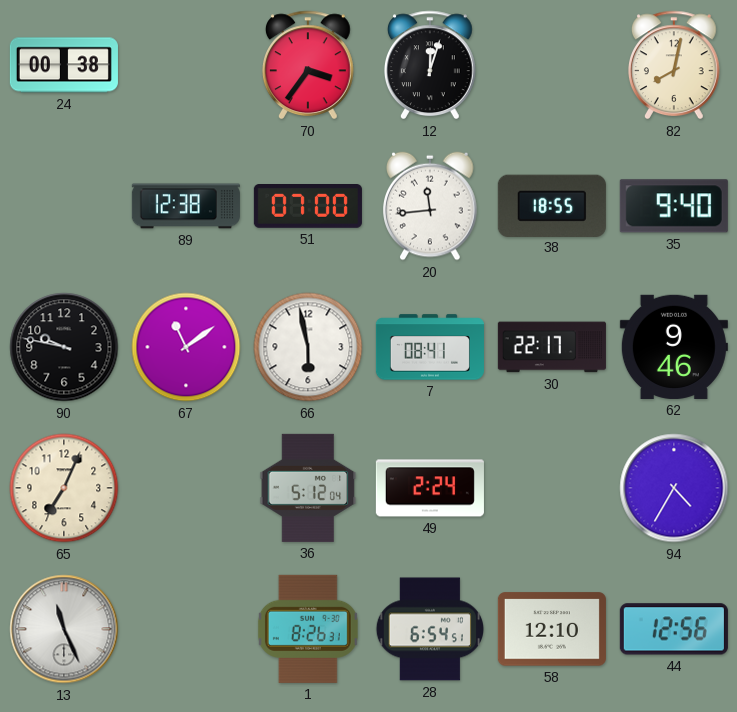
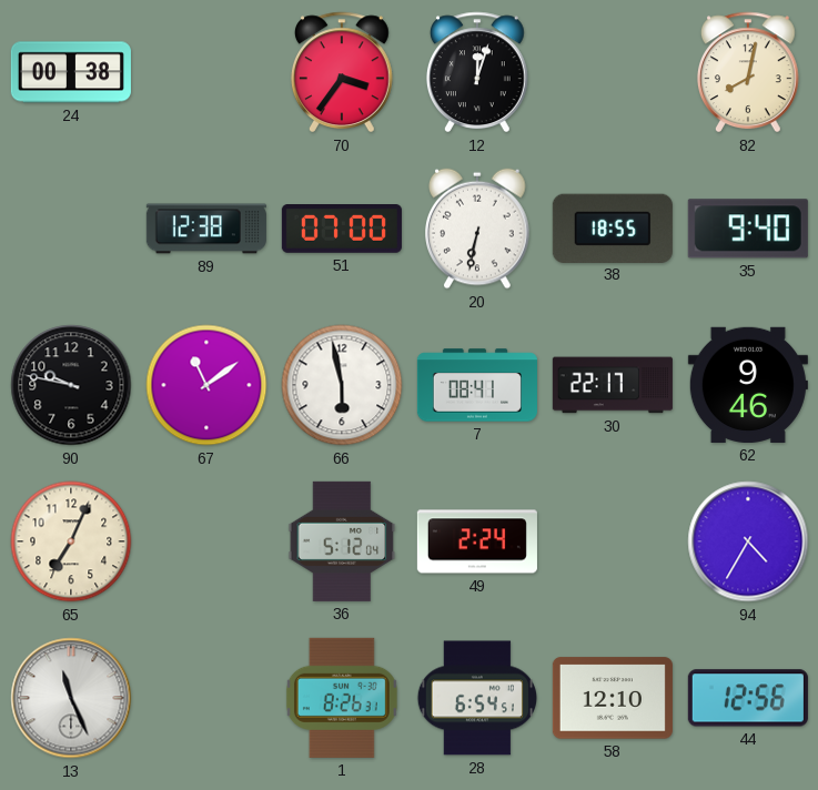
20: 11:44 -> 6:32 (477, 229)
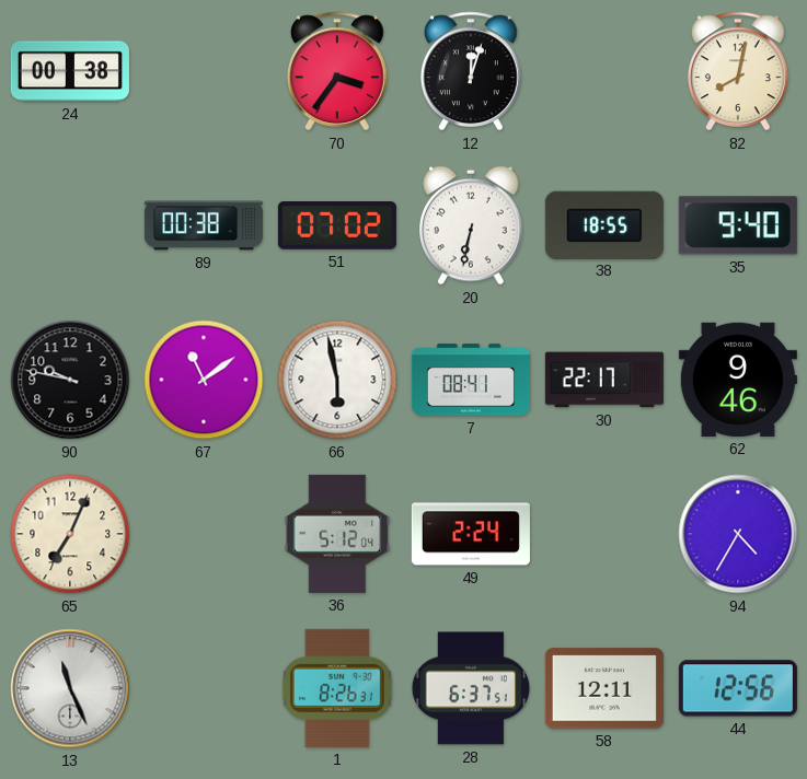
89: 12:38 -> 00:38 (204, 225)
51: 07:00 -> 07:02 (337, 226)
28: 6:54 -> 6:37 (470, 688)
58: 12:10 -> 12:11 (604, 688)
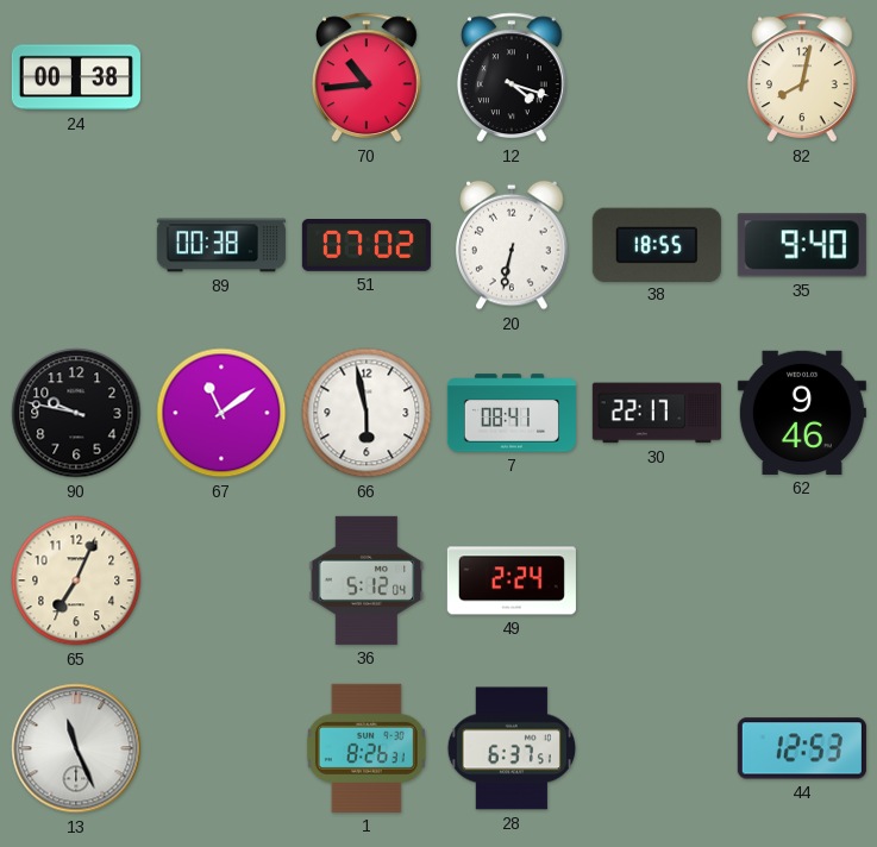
70: 3:36 -> 10:44 (367, 77)
12: 12:03 -> 4:18 (512, 77)
94: 4:35 -> none (738, 534)
58: 12:11 -> none (604, 688)
44: 12:56 -> 12:53 (802, 748)
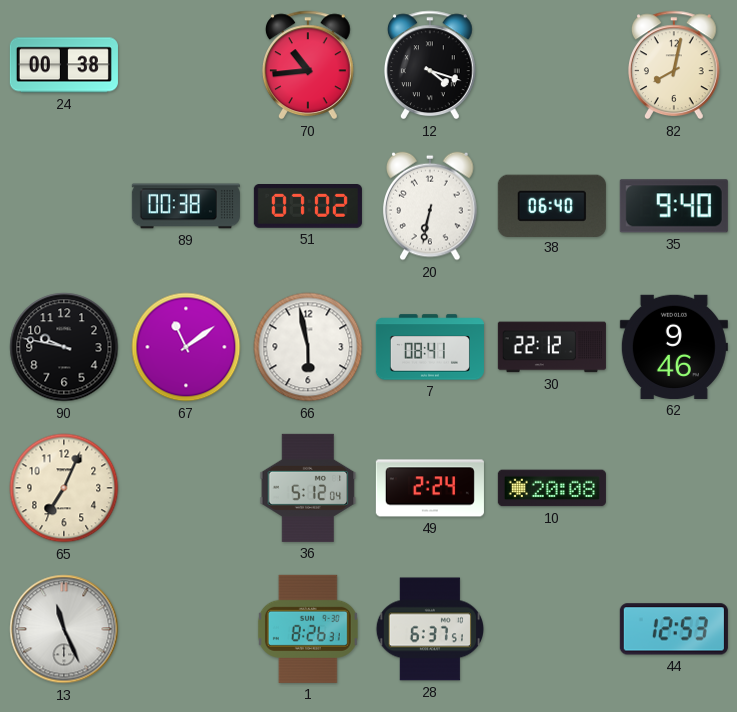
38: 18:55 -> 06:40 (552, 205)
30: 22:17 -> 22:12 (552, 347)
10: none -> 20:08 (552, 488)
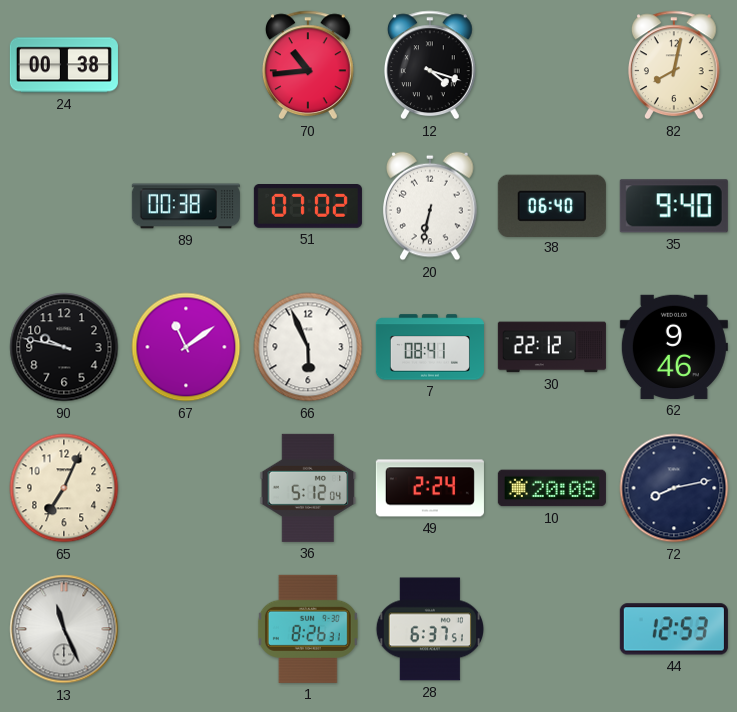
66: 5:58 -> 5:56 (308, 347)
72: none -> 8:13 (674, 488)
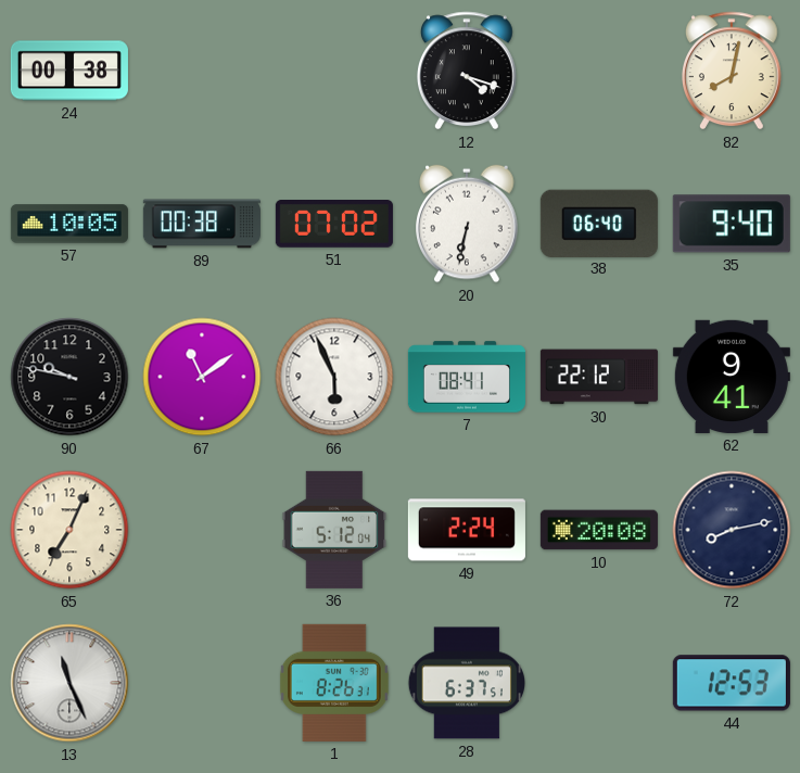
70: 10:44 -> none (308, 65)
57: none -> 10:05 (69, 224)
62: 9:46 -> 9:41 (732, 377)
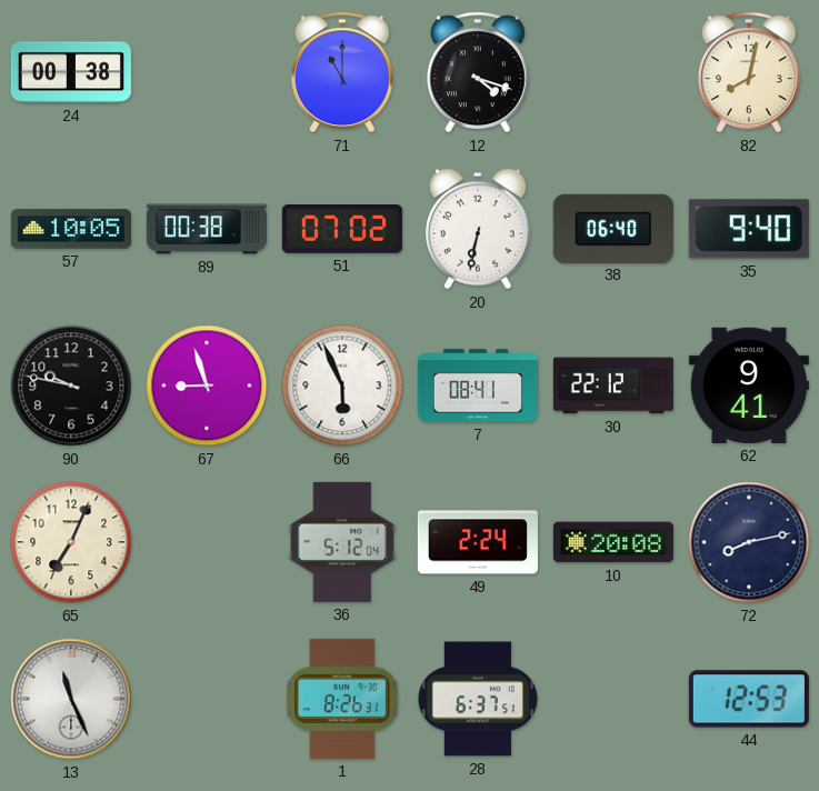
71: none -> 11:00 (342, 72)
67: 11:09 -> 8:57 (207, 386)
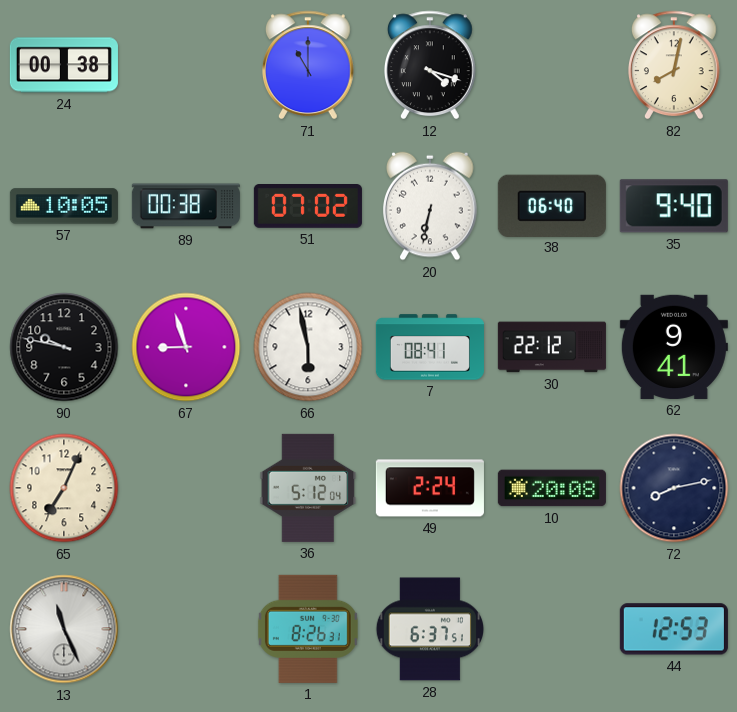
66: 5:56 -> 5:58 (308, 347)
